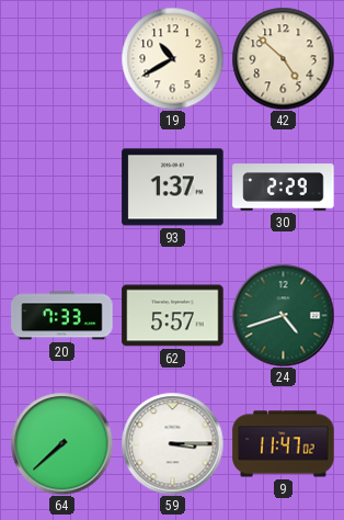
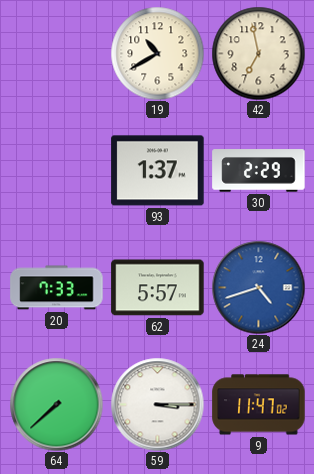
42: 4:52 -> 6:58 (258, 53)
24 dial: green -> blue (258, 287)
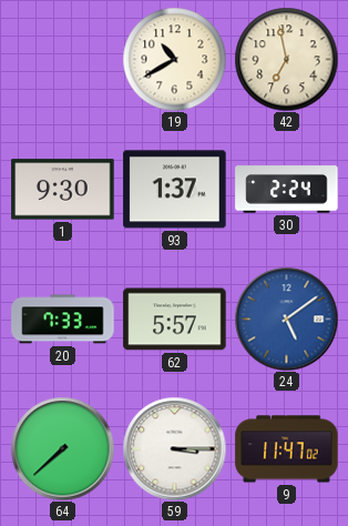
1: none -> 9:30 (63, 190)
30: 2:29 -> 2:24 (287, 190)
24: 4:42 -> 5:09 (286, 318)
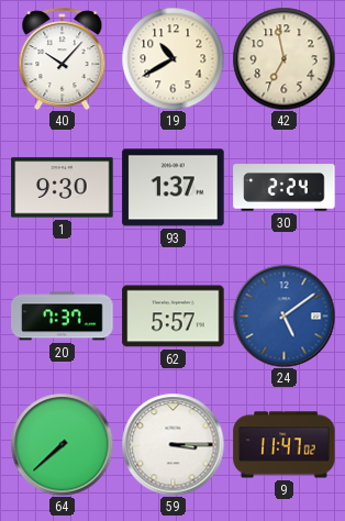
40: none -> 10:07 (63, 58)
20: 7:33 -> 7:37 (63, 317)
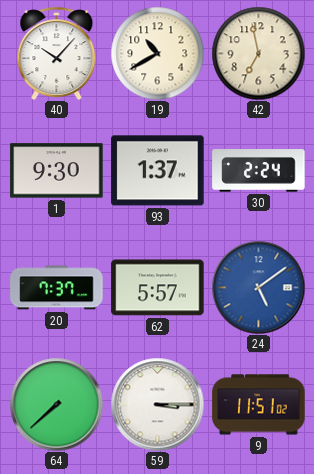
9: 11:47 -> 11:51 (259, 405)
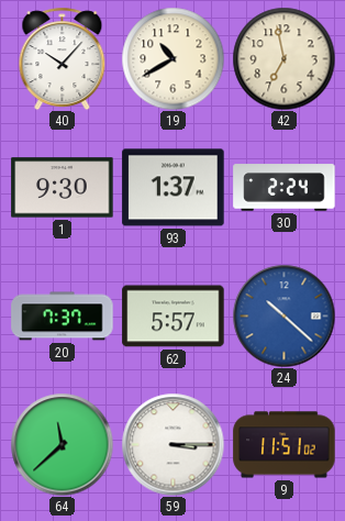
24: 5:09 -> 10:22 (283, 315)
64: 7:38 -> 11:38 (62, 444)
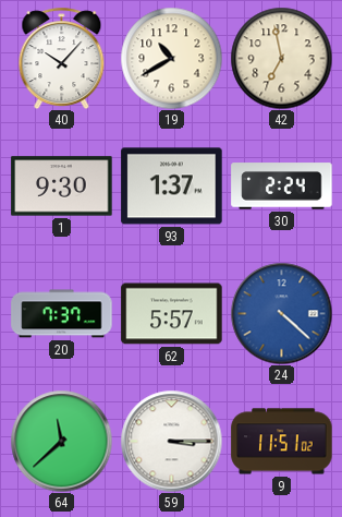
24: 10:22 -> 4:22 (281, 313)
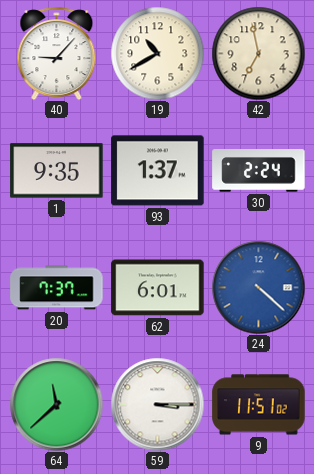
40: 10:07 -> 9:07 (57, 53)
1: 9:30 -> 9:35 (57, 171)
62: 5:57 -> 6:01 (158, 288)
